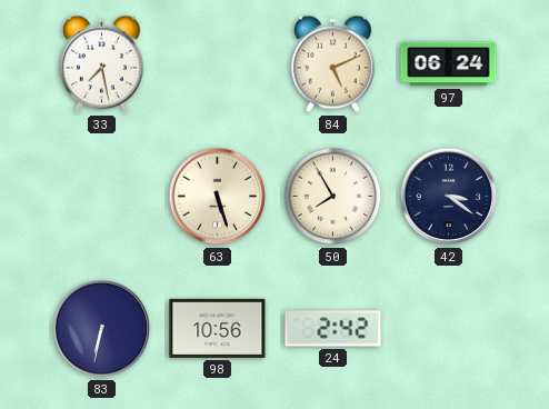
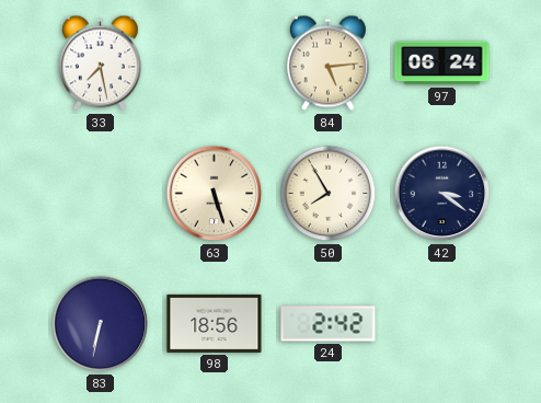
84: 5:11 -> 5:14 (327, 64)
98: 10:56 -> 18:56 (215, 323)
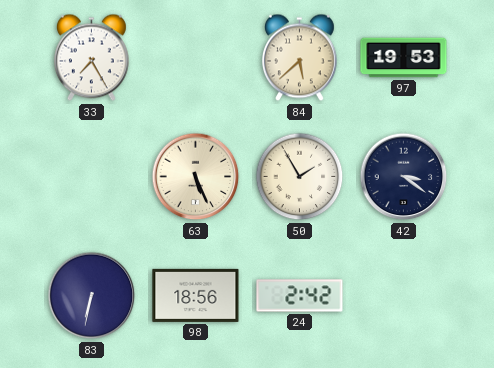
33: 7:28 -> 7:25 (91, 58)
84: 5:14 -> 5:38 (299, 58)
97: 06:24 -> 19:53 (404, 58)
63: 5:27 -> 5:26 (196, 177)
50: 7:55 -> 1:55 (300, 177)
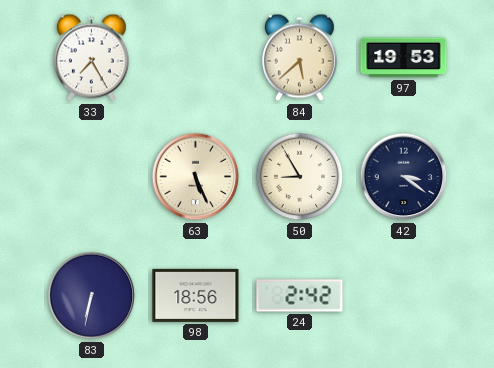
50: 1:55 -> 8:55 (300, 177)
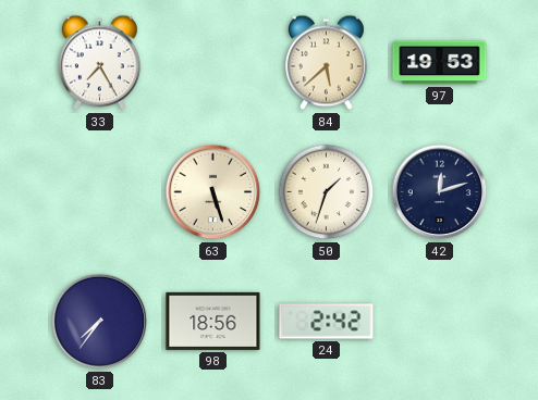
63: 5:26 -> 5:27 (213, 192)
50: 8:55 -> 1:33 (327, 192)
42: 3:21 -> 12:12 (440, 192)
83: 6:32 -> 7:36 (100, 322)
